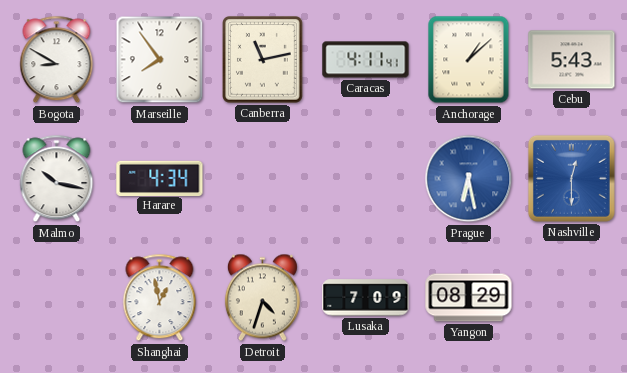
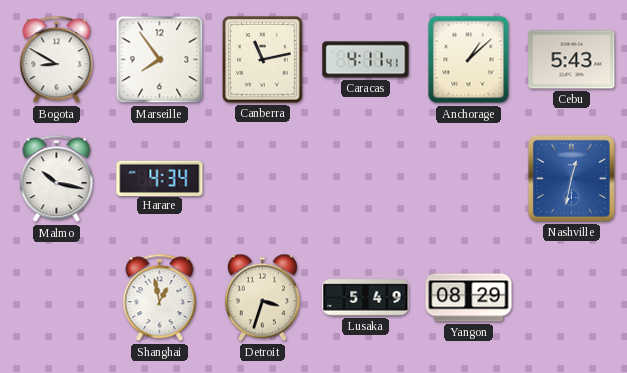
Prague: 6:28 -> none (469, 179)
Nashville: 12:30 -> 12:32 (571, 178)
Detroit: 4:33 -> 3:33 (262, 298)
Lusaka: 7:09 -> 5:49 (366, 298)
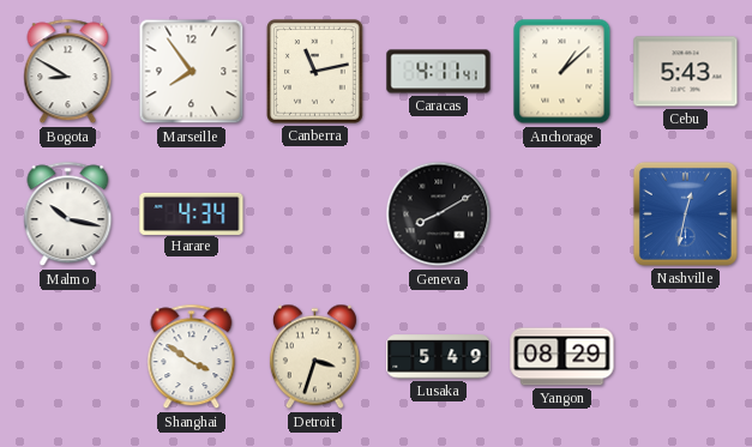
Geneva: none -> 8:10 (439, 215)
Shanghai: 12:58 -> 3:51 (192, 357)
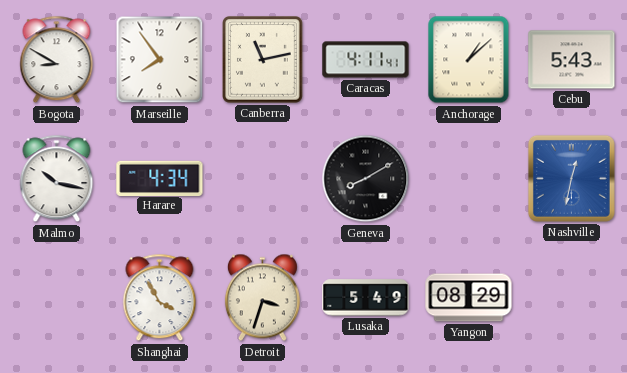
Shanghai: 3:51 -> 3:55 (160, 298)
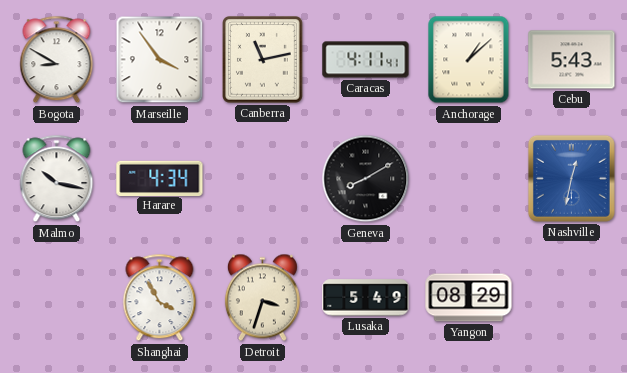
Marseille: 7:54 -> 3:54 (160, 60)
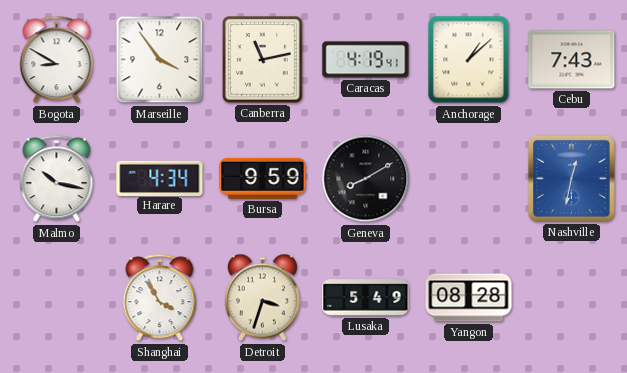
Caracas: 4:11 -> 4:19 (366, 60)
Cebu: 5:43 -> 7:43 (572, 60)
Bursa: none -> 9:59 (263, 178)
Yangon: 08:29 -> 08:28 (469, 298)
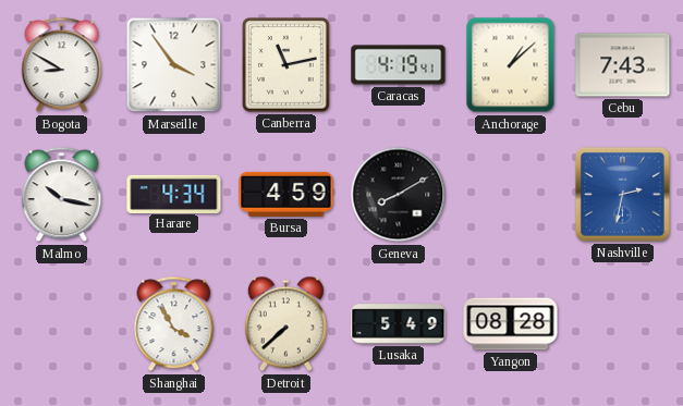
Bursa: 9:59 -> 4:59 (286, 194)
Nashville: 12:32 -> 2:32 (622, 194)
Detroit: 3:33 -> 7:38 (285, 324)
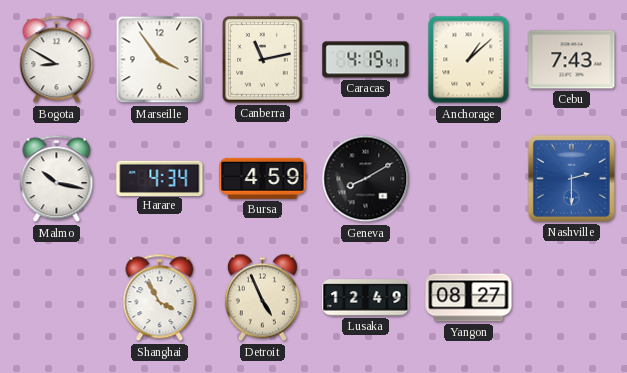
Nashville: 2:32 -> 2:30 (571, 178)
Detroit: 7:38 -> 4:56 (262, 298)
Lusaka: 5:49 -> 12:49 (366, 298)
Yangon: 08:28 -> 08:27 (469, 298)
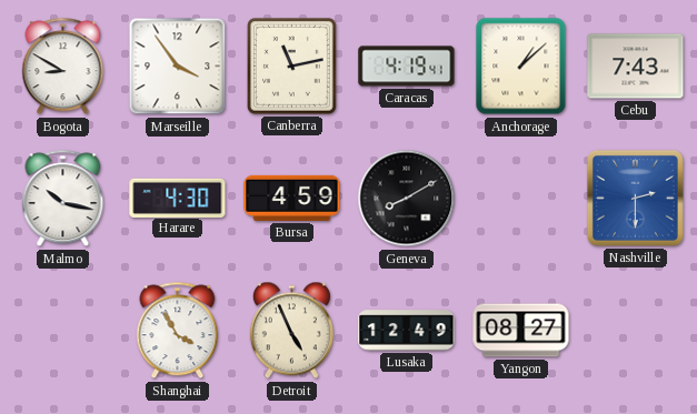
Harare: 4:34 -> 4:30 (178, 198)
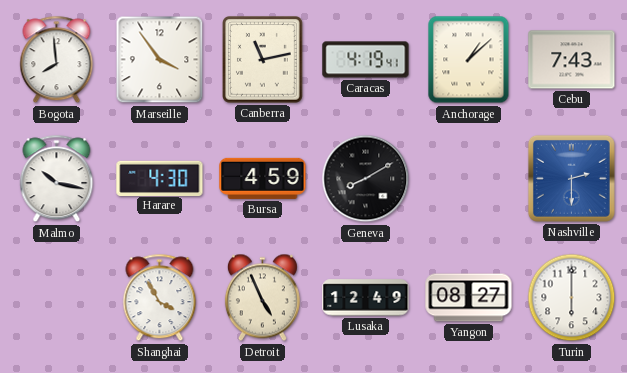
Bogota: 8:50 -> 7:59 (57, 60)
Turin: none -> 6:00 (572, 298)
